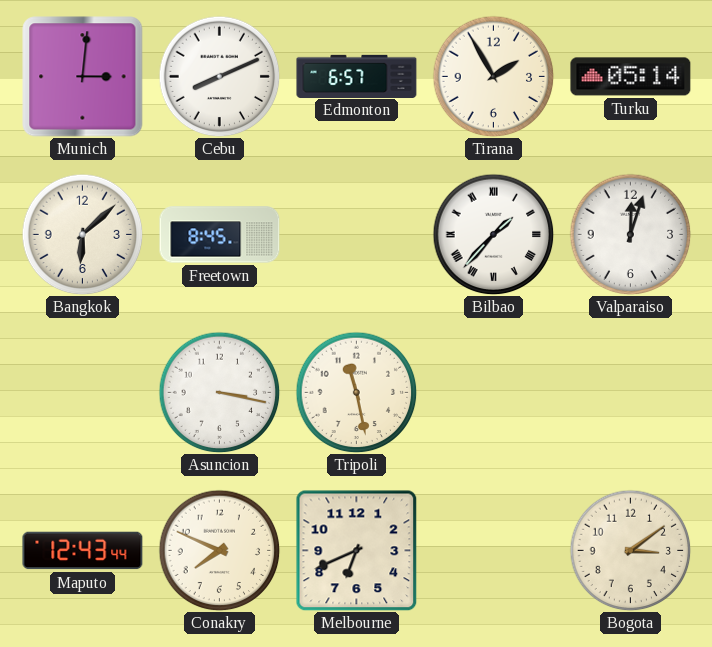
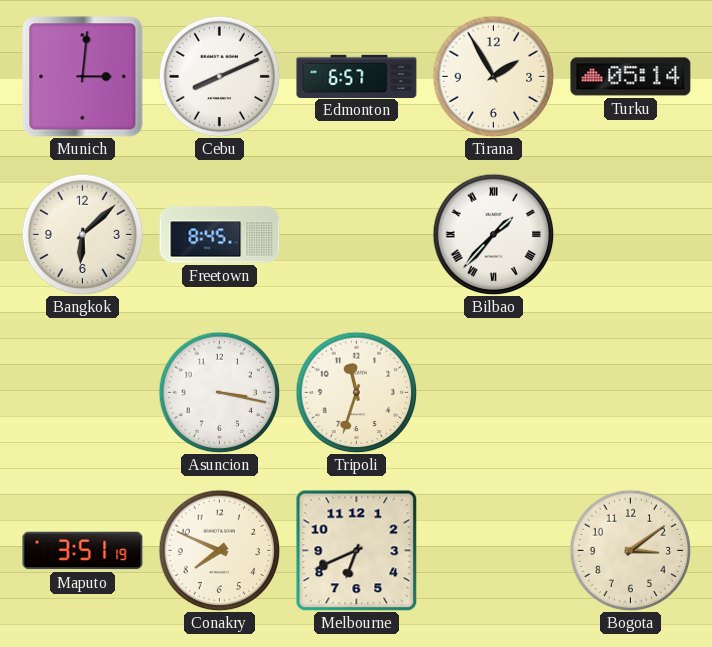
Valparaiso: 12:03 -> none (630, 234)
Tripoli: 11:28 -> 11:33 (356, 392)
Maputo: 12:43 -> 3:51 (83, 551)
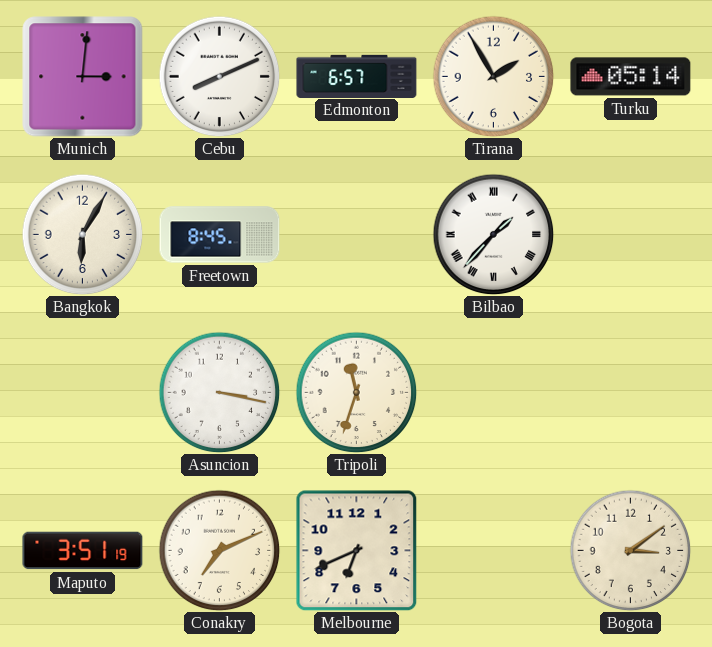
Bangkok: 6:08 -> 6:05 (82, 234)
Conakry: 7:49 -> 7:11 (219, 550)
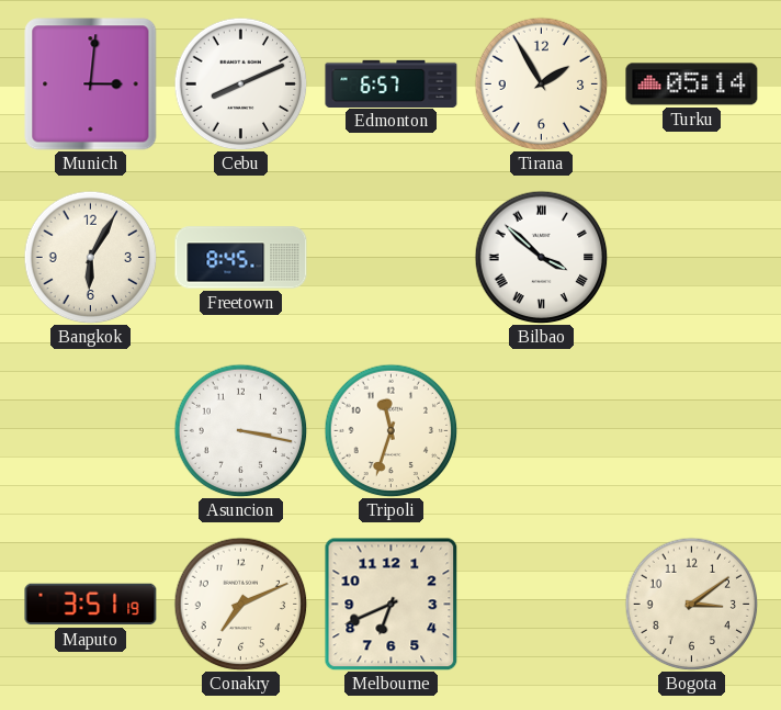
Bilbao: 1:37 -> 3:52 (541, 257)
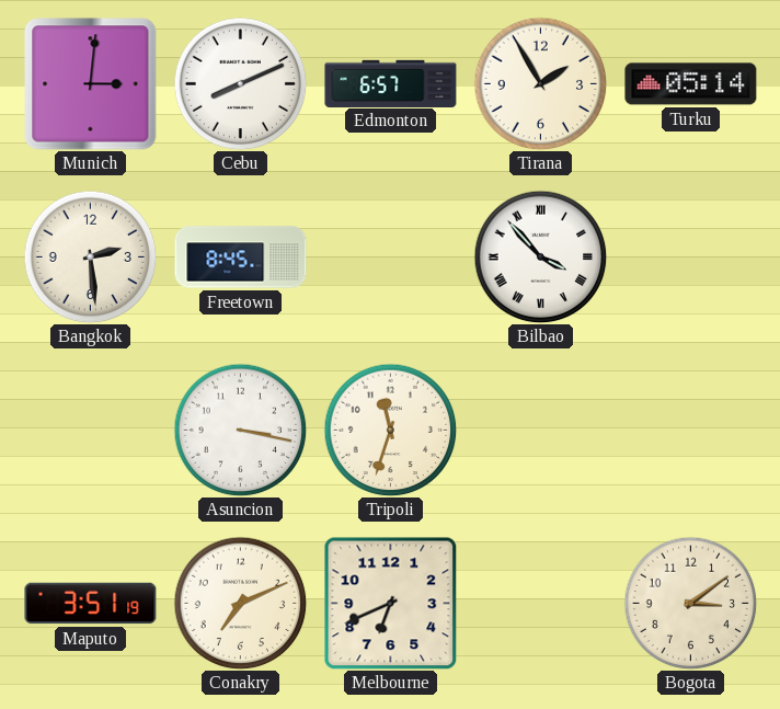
Bangkok: 6:05 -> 2:29 (90, 256)
Bilbao: 3:52 -> 3:53 (540, 256)
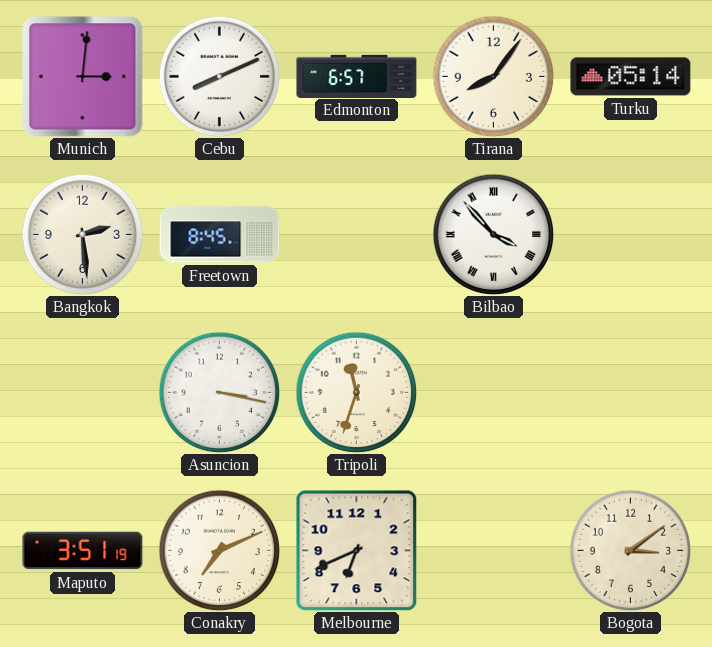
Tirana: 1:55 -> 8:06 (493, 76)
